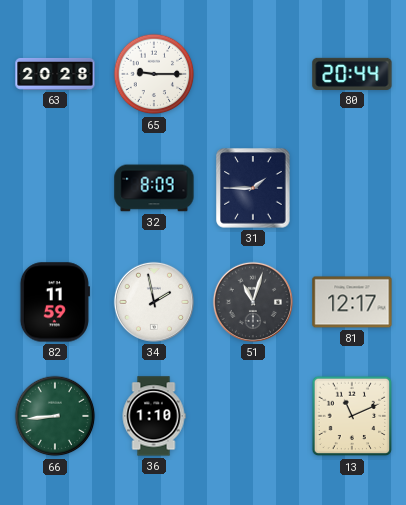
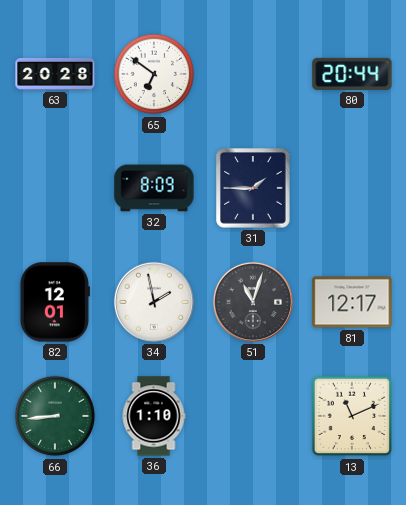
65: 9:15 -> 6:51 (154, 74)
82: 11:59 -> 12:01 (55, 302)
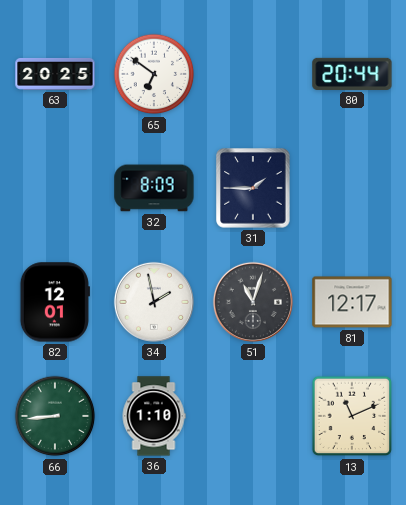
63: 20:28 -> 20:25 (55, 74)
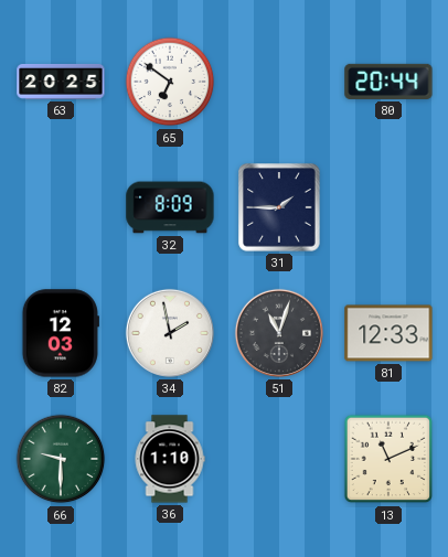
82: 12:01 -> 12:03 (61, 333)
81: 12:17 -> 12:33 (388, 333)
66: 8:44 -> 9:30 (61, 459)
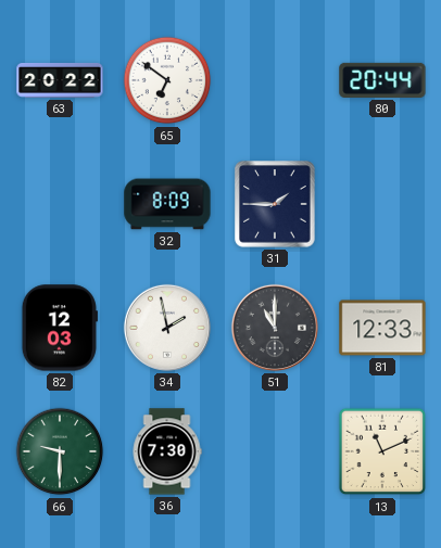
63: 20:25 -> 20:22 (60, 80)
51: 11:03 -> 11:00 (275, 328)
36: 1:10 -> 7:30 (167, 451)
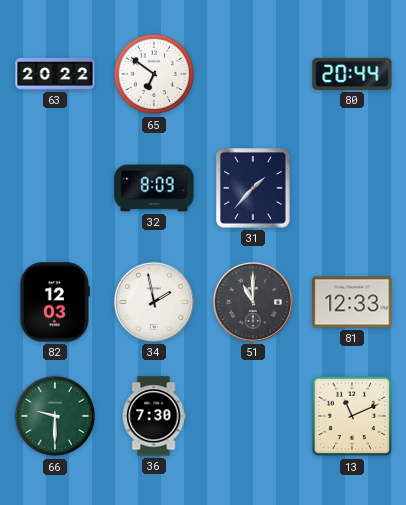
31: 1:45 -> 1:37 (253, 188)
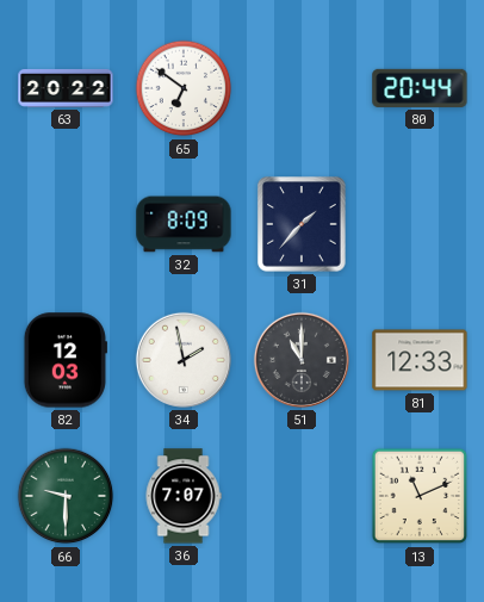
36: 7:30 -> 7:07 (184, 496)
